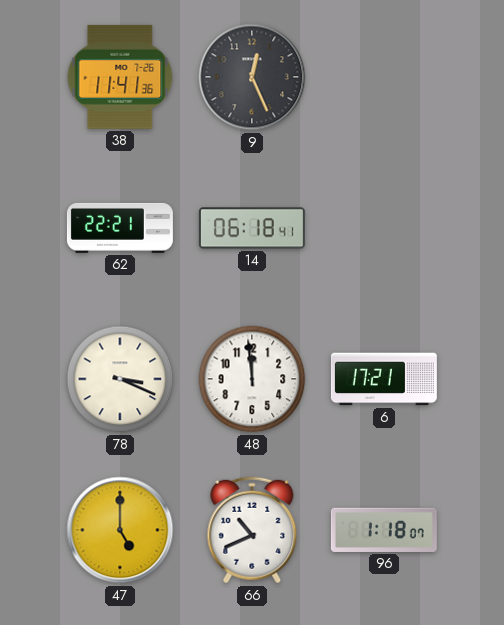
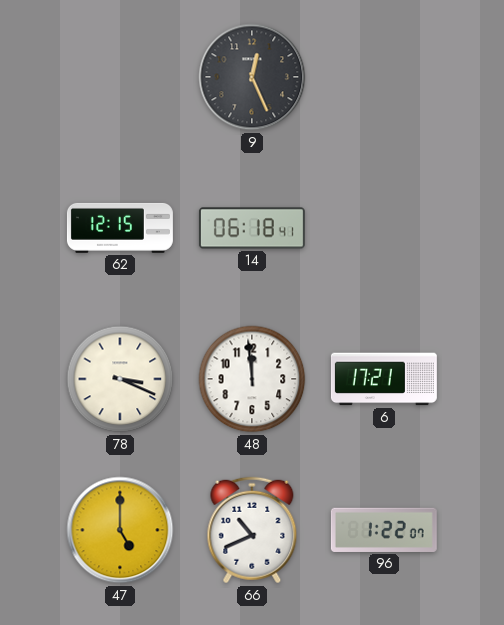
38: 11:41 -> none (120, 77)
62: 22:21 -> 12:15 (120, 228)
96: 1:18 -> 1:22 (384, 530)
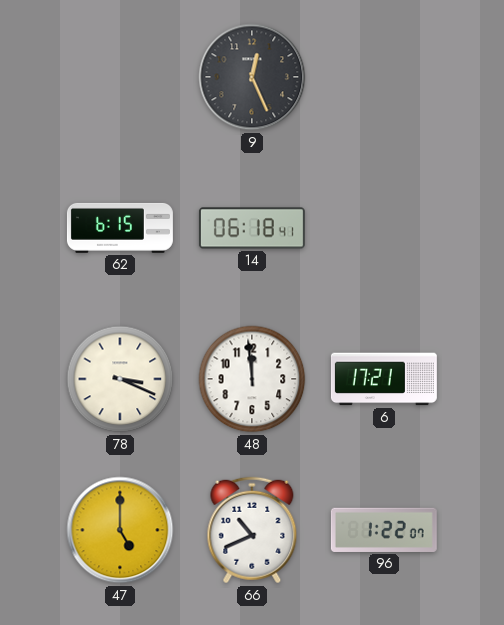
62: 12:15 -> 6:15 (120, 228)
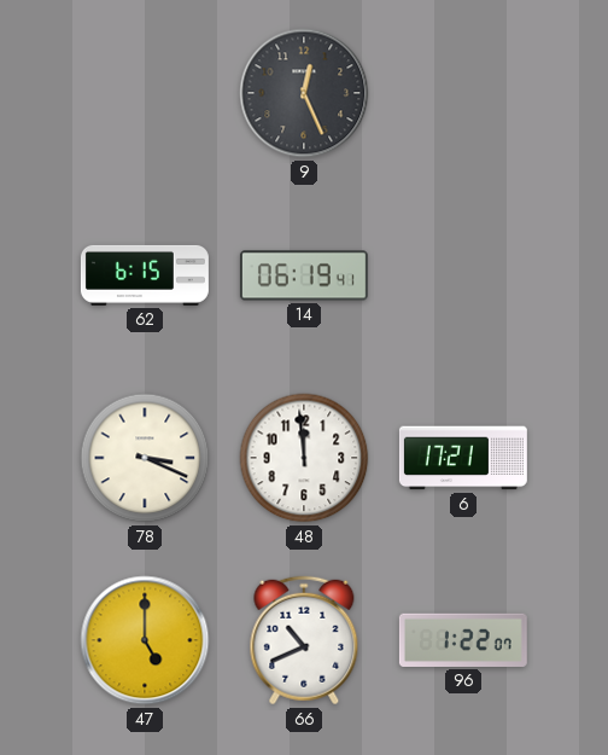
14: 06:18 -> 06:19 (304, 275)
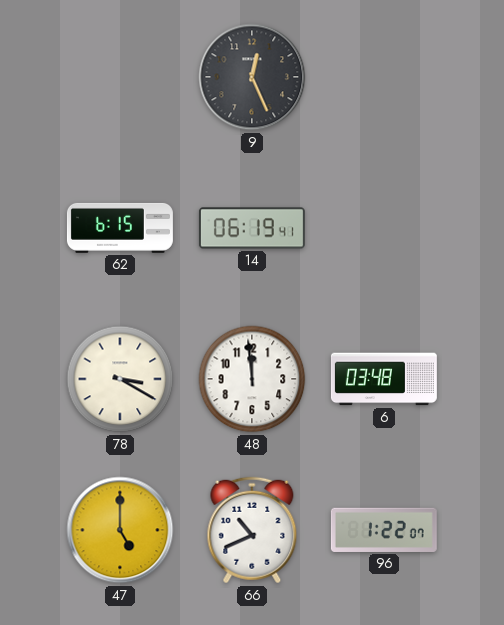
78: 3:19 -> 3:20 (120, 379)
6: 17:21 -> 03:48 (384, 379)
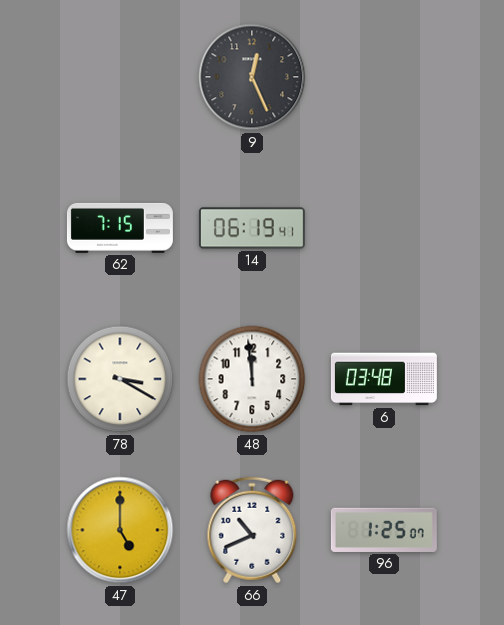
62: 6:15 -> 7:15 (120, 228)
96: 1:22 -> 1:25 (384, 530)
